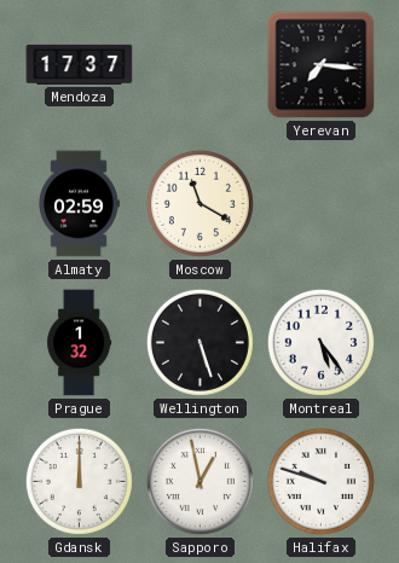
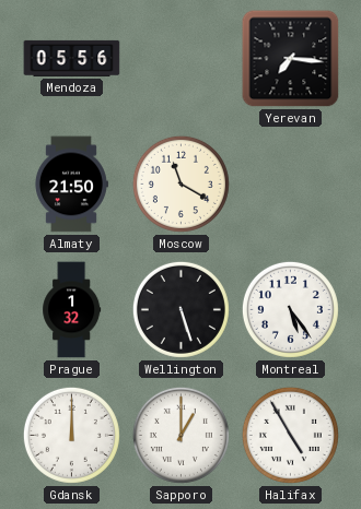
Mendoza: 17:37 -> 05:56 (72, 58)
Almaty: 02:59 -> 21:50 (71, 185)
Sapporo: 12:58 -> 1:00 (180, 435)
Halifax: 9:48 -> 4:55 (290, 435)
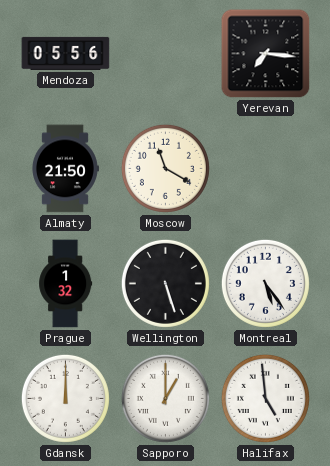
Halifax: 4:55 -> 4:59 (265, 398)
